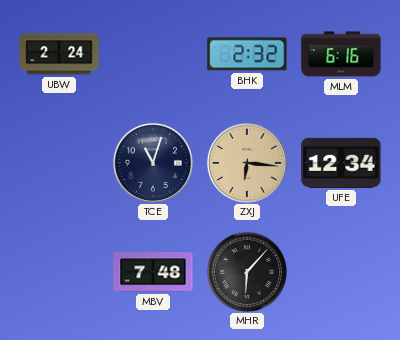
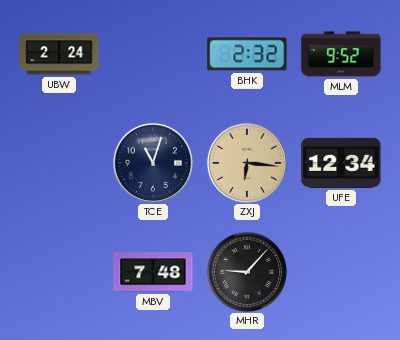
MLM: 6:16 -> 9:52 (341, 54)
MHR: 6:07 -> 9:07 (247, 272)
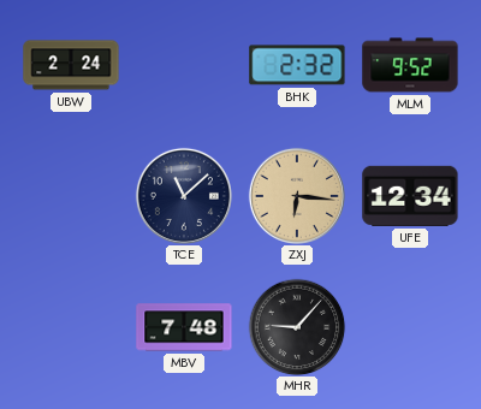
TCE: 11:03 -> 11:08 (184, 196)
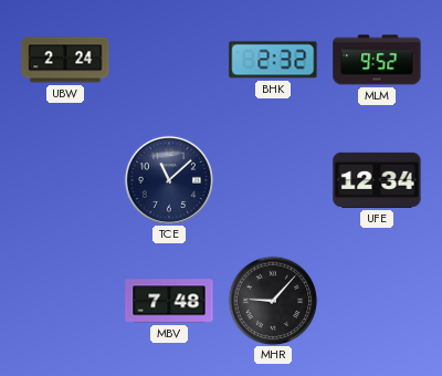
ZXJ: 6:16 -> none (297, 196)
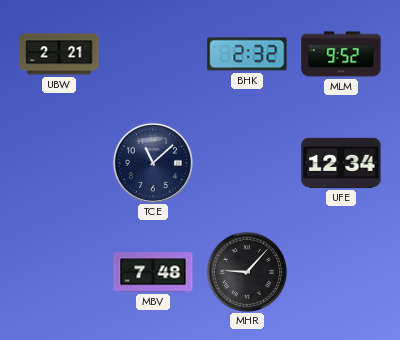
UBW: 2:24 -> 2:21 (59, 54)
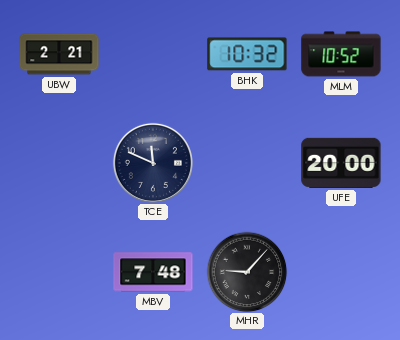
BHK: 2:32 -> 10:32 (247, 54)
MLM: 9:52 -> 10:52 (341, 54)
TCE: 11:08 -> 11:49 (153, 163)
UFE: 12:34 -> 20:00 (341, 163)
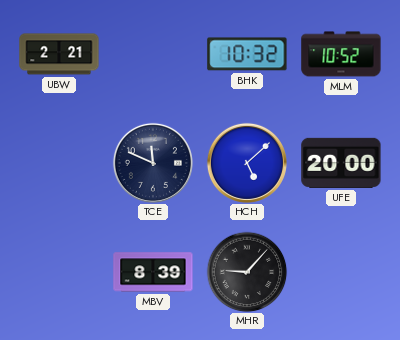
HCH: none -> 5:08 (247, 163)
MBV: 7:48 -> 8:39 (153, 272)
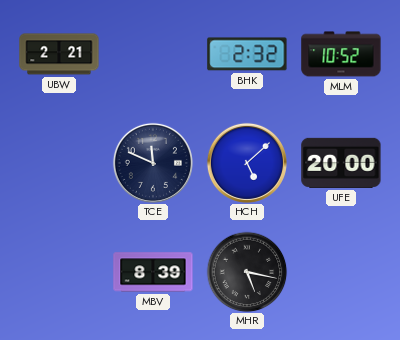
BHK: 10:32 -> 2:32 (247, 54)
MHR: 9:07 -> 5:17 (247, 272)
